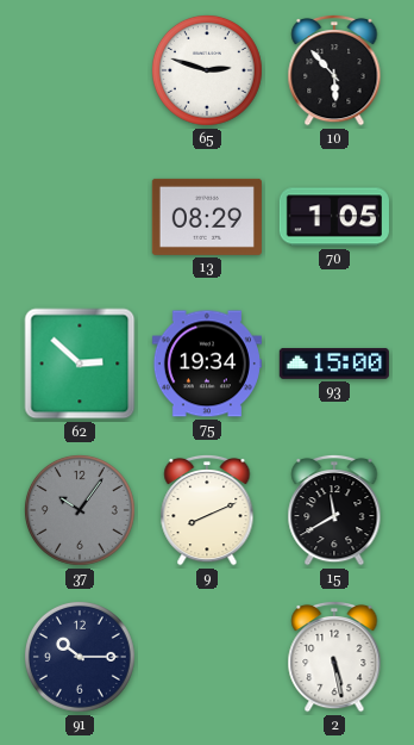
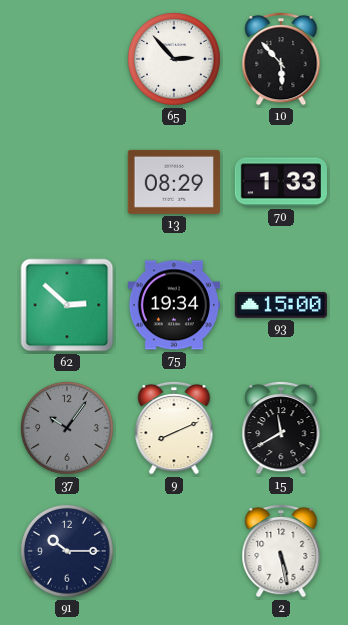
65: 2:48 -> 2:53 (174, 59)
70: 1:05 -> 1:33 (281, 182)
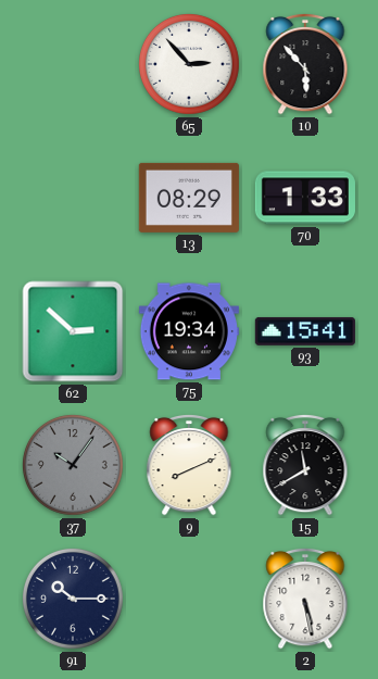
93: 15:00 -> 15:41 (305, 331)
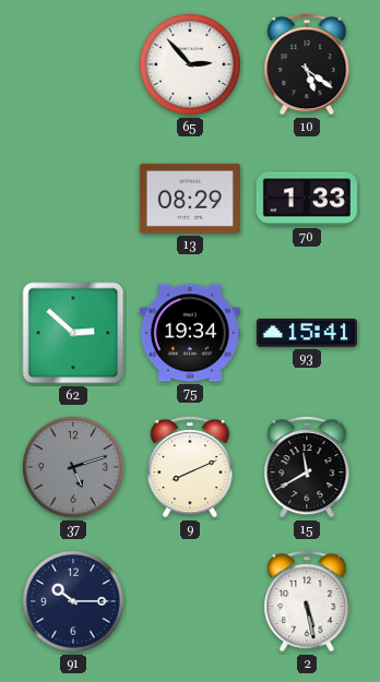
10: 5:53 -> 5:21 (307, 64)
37: 10:06 -> 5:12 (73, 467)
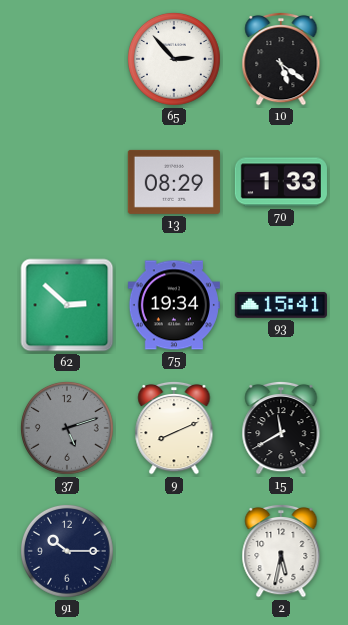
2: 5:28 -> 5:32 (281, 551)
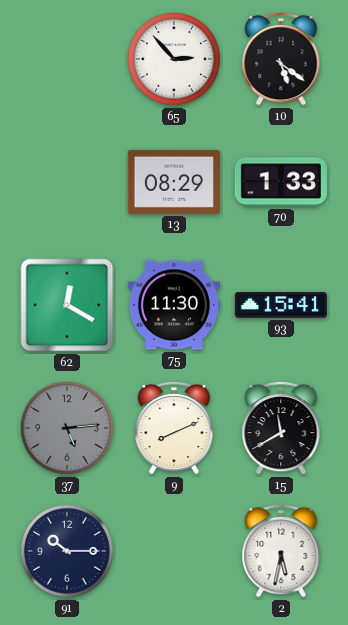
62: 2:52 -> 12:20 (67, 305)
75: 19:34 -> 11:30 (174, 305)
37: 5:12 -> 5:14 (67, 428)
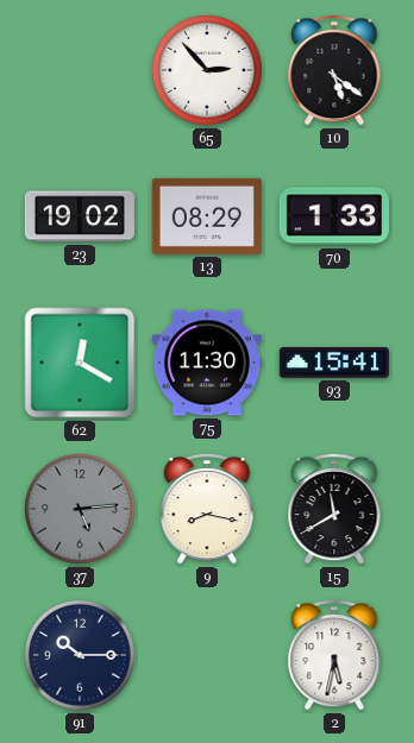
23: none -> 19:02 (80, 216)
9: 8:11 -> 8:17 (207, 509)
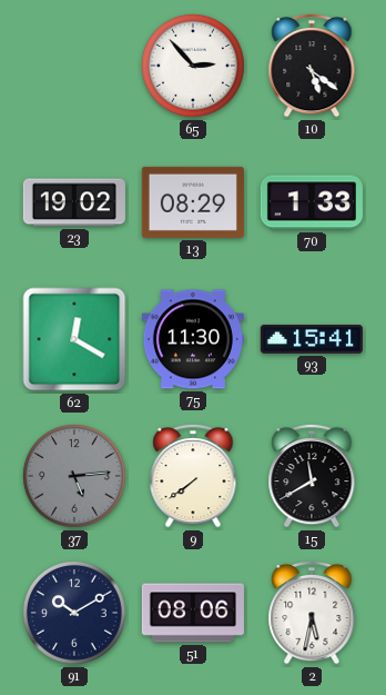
9: 8:17 -> 7:39 (193, 476)
91: 10:15 -> 10:10 (74, 613)
51: none -> 08:06 (193, 613)
